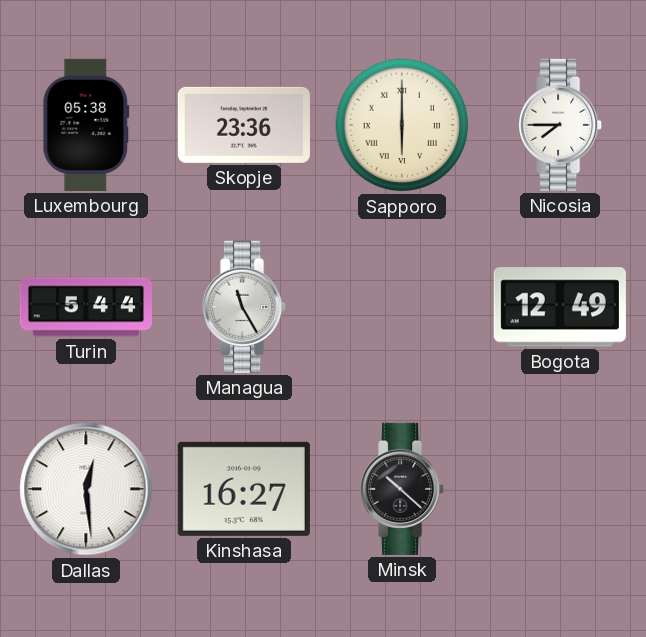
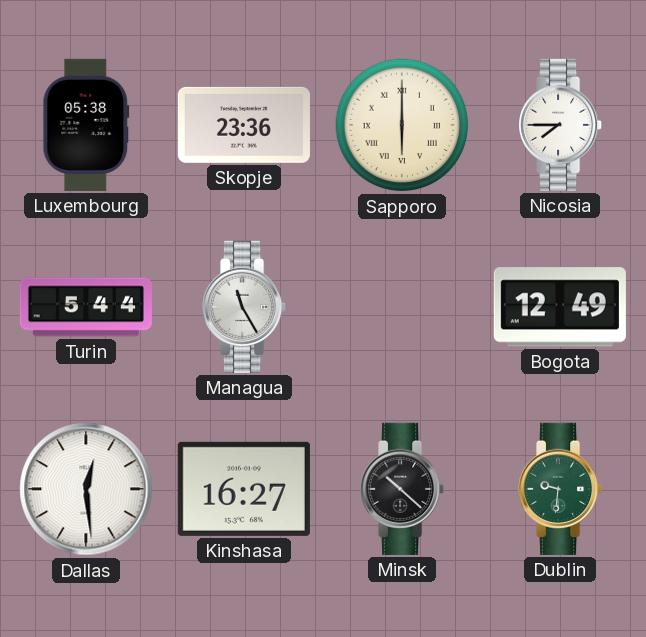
Dublin: none -> 9:31 (561, 489)
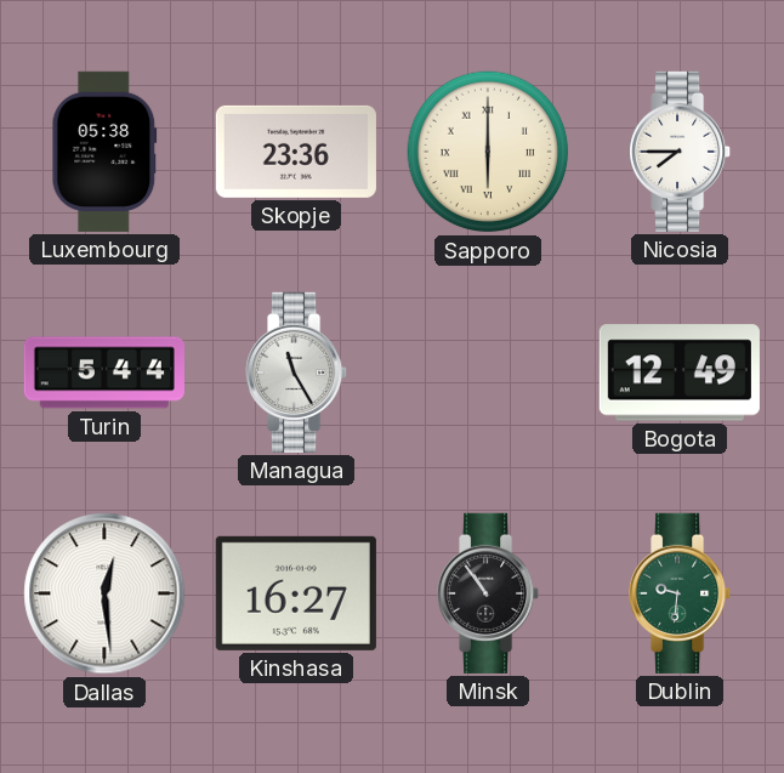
Minsk: 10:22 -> 10:54 (489, 593)
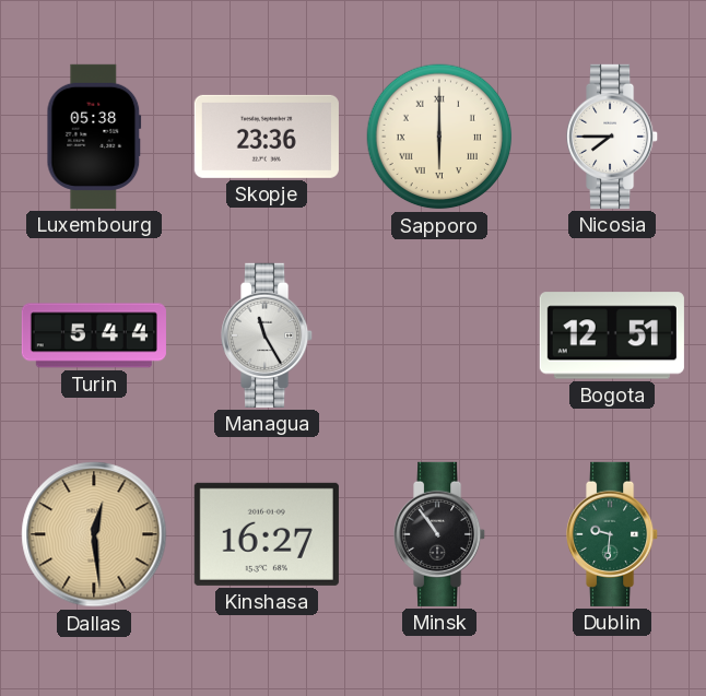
Bogota: 12:49 -> 12:51 (612, 335)
Dallas dial: white -> champagne (94, 534)
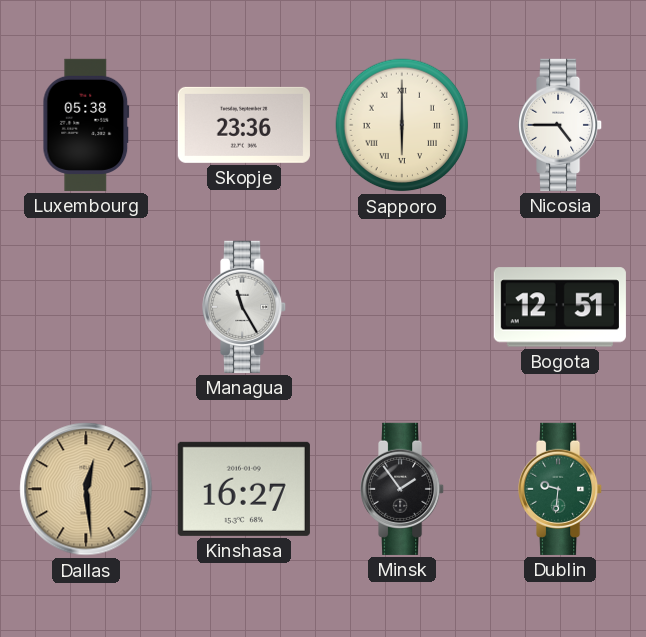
Nicosia: 7:45 -> 4:45 (561, 125)
Turin: 5:44 -> none (94, 335)
Minsk: 10:54 -> 1:54 (403, 489)
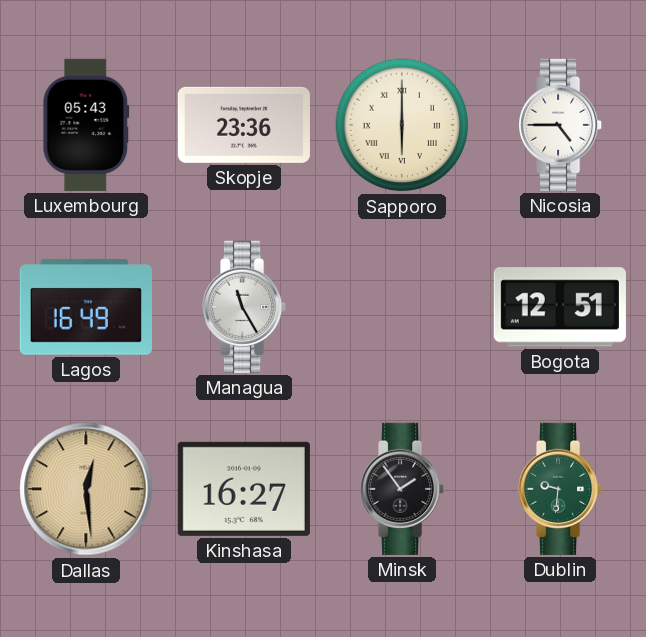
Luxembourg: 05:38 -> 05:43 (86, 125)
Lagos: none -> 16:49 (86, 307)
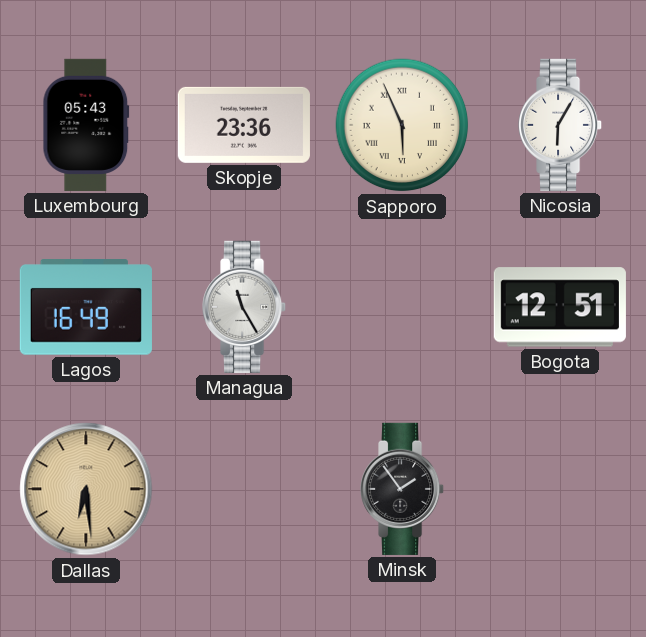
Sapporo: 6:00 -> 5:56 (402, 125)
Nicosia: 4:45 -> 6:05 (561, 125)
Dallas: 12:29 -> 6:29 (86, 489)
Kinshasa: 16:27 -> none (244, 489)
Dublin: 9:31 -> none (561, 489)
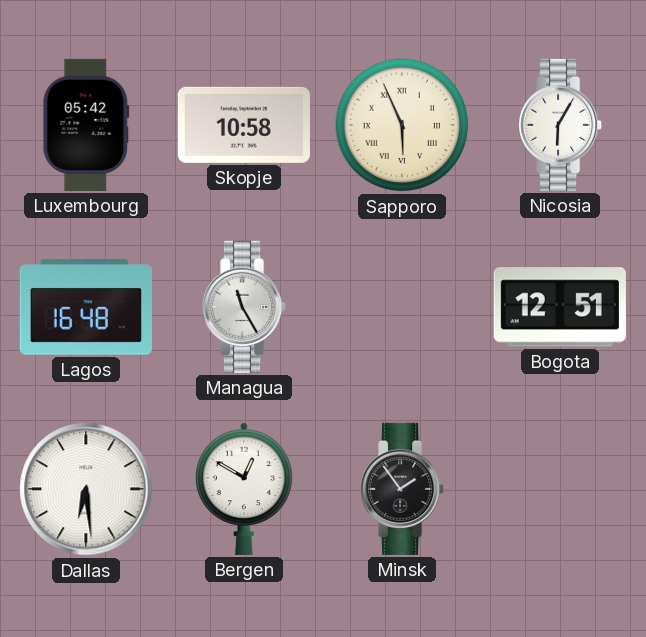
Luxembourg: 05:43 -> 05:42 (86, 125)
Skopje: 23:36 -> 10:58 (244, 125)
Lagos: 16:49 -> 16:48 (86, 307)
Dallas dial: champagne -> white (86, 489)
Bergen: none -> 12:50 (244, 489)
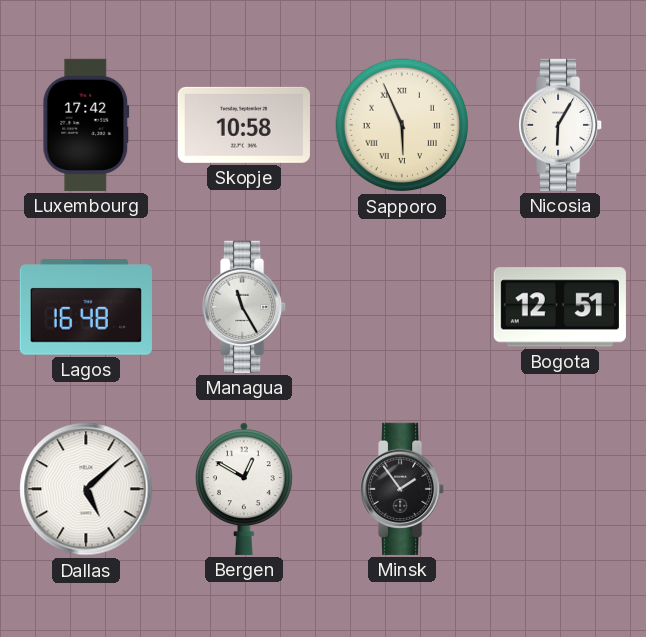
Luxembourg: 05:42 -> 17:42 (86, 125)
Dallas: 6:29 -> 5:08 (86, 489)
